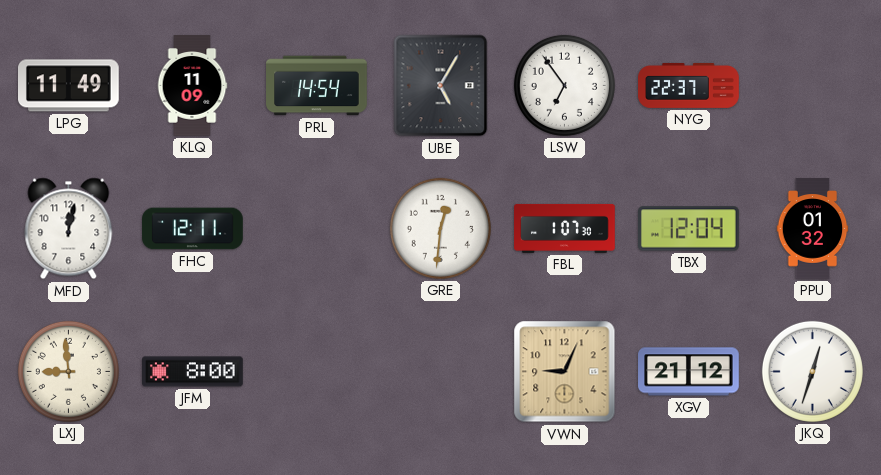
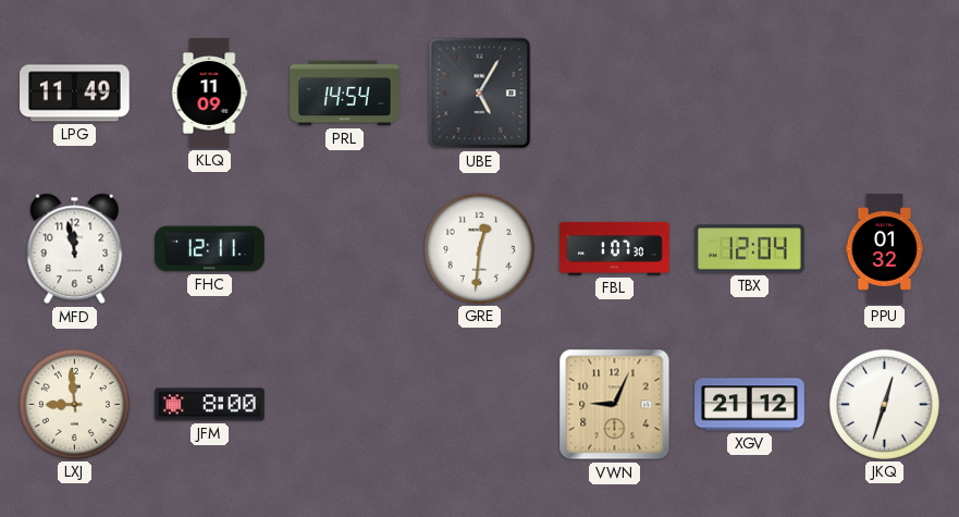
LSW: 6:54 -> none (564, 85)
NYG: 22:37 -> none (689, 85)
MFD: 12:02 -> 11:58 (75, 249)
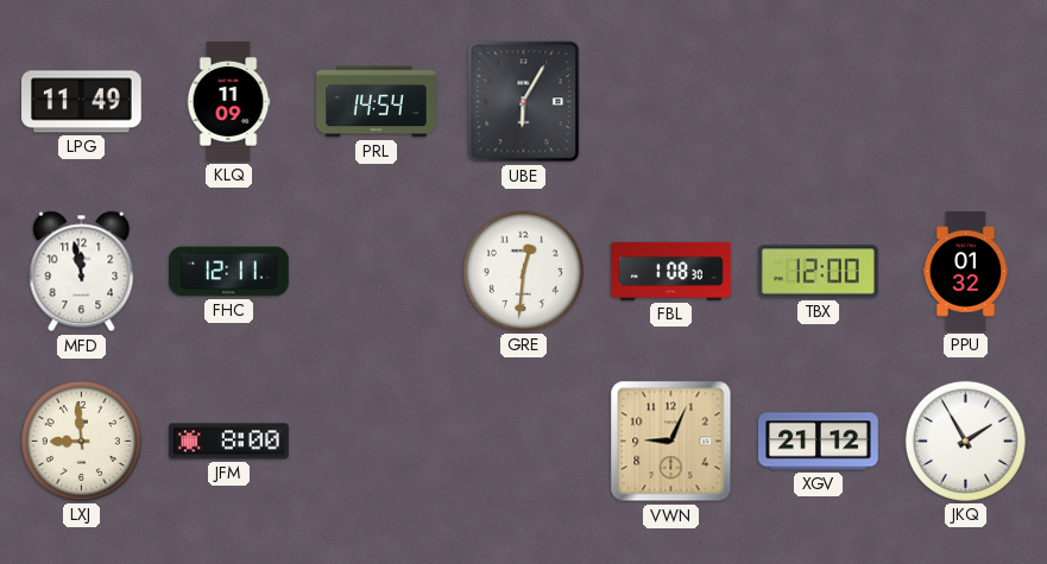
UBE: 5:05 -> 6:05 (524, 102)
FBL: 1:07 -> 1:08 (671, 271)
TBX: 12:04 -> 12:00 (819, 272)
JKQ: 12:33 -> 1:55 (965, 441)
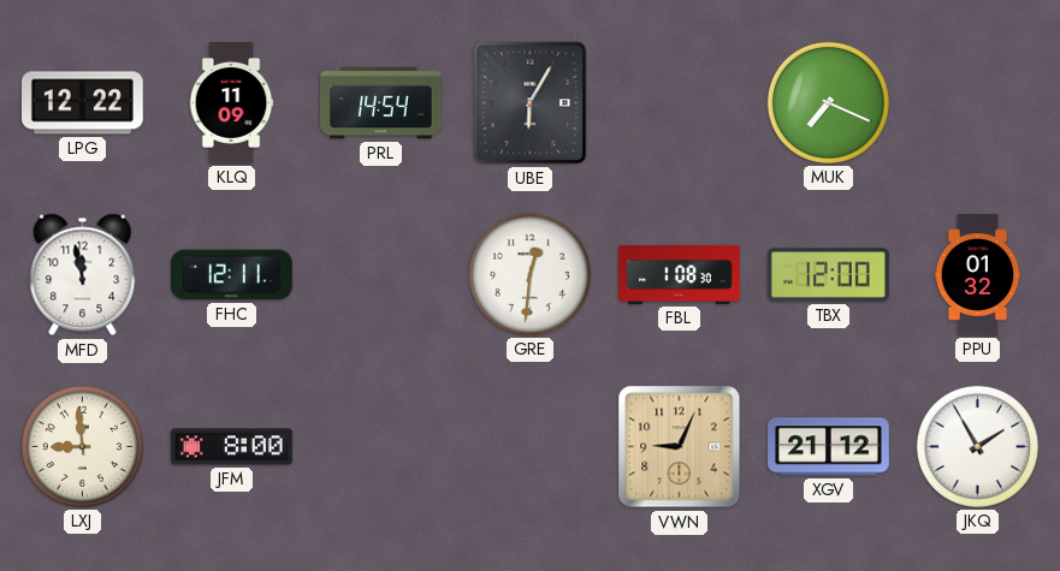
LPG: 11:49 -> 12:22 (83, 103)
MUK: none -> 7:19 (828, 102)
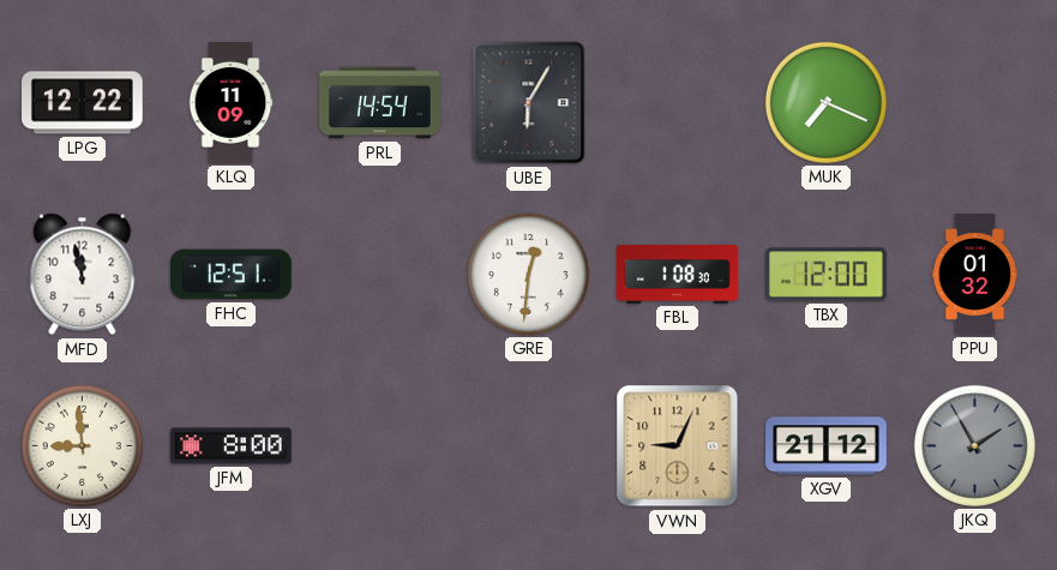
FHC: 12:11 -> 12:51 (232, 275)
JKQ dial: white -> grey (974, 445)
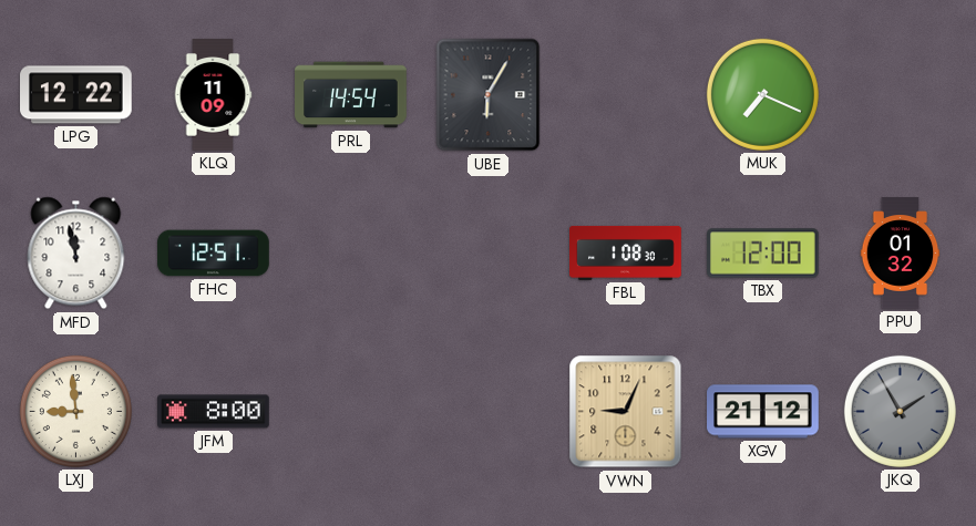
GRE: 12:31 -> none (528, 274)
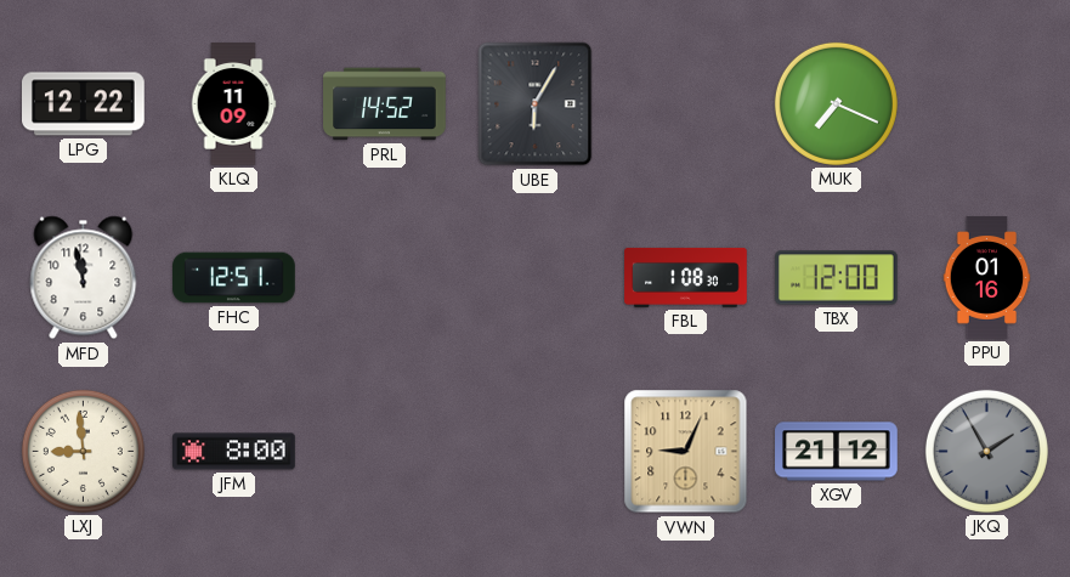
PRL: 14:54 -> 14:52 (385, 104)
PPU: 01:32 -> 01:16 (987, 278)
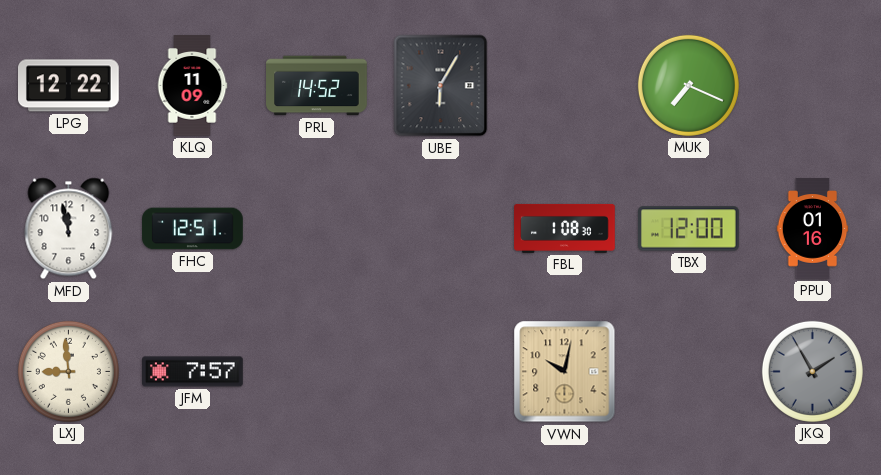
JFM: 8:00 -> 7:57 (193, 372)
VWN: 9:04 -> 10:02 (565, 372)
XGV: 21:12 -> none (837, 452)
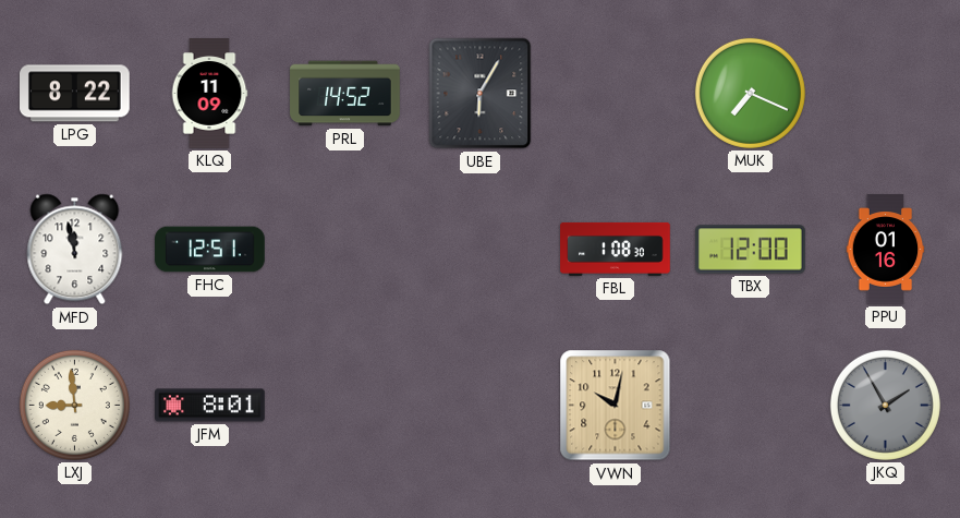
LPG: 12:22 -> 8:22 (75, 94)
JFM: 7:57 -> 8:01 (210, 406)
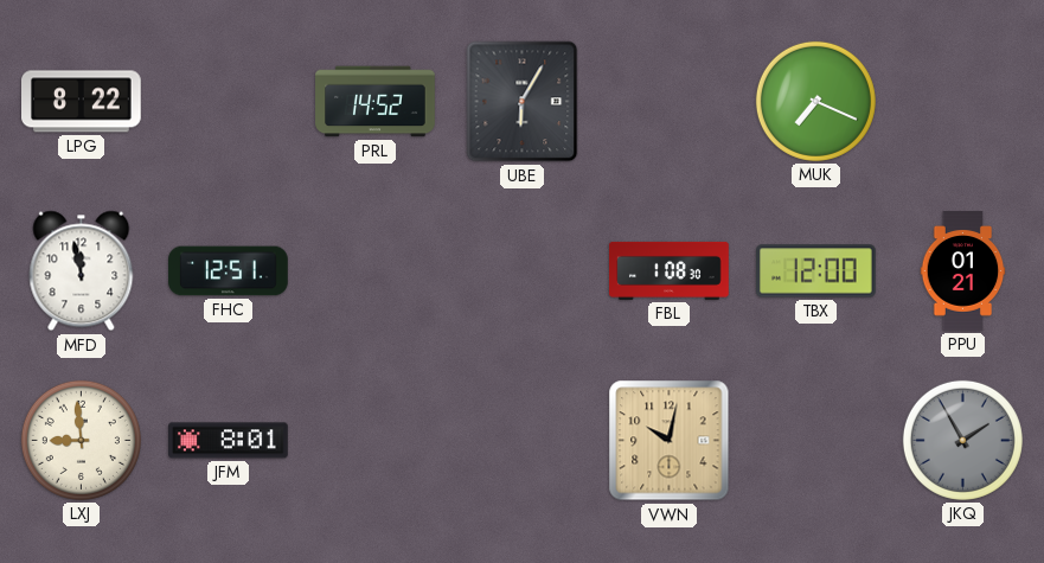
KLQ: 11:09 -> none (209, 94)
PPU: 01:16 -> 01:21 (963, 271)
